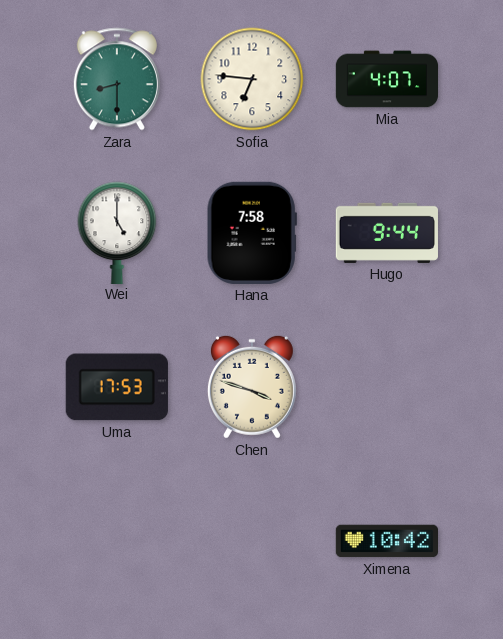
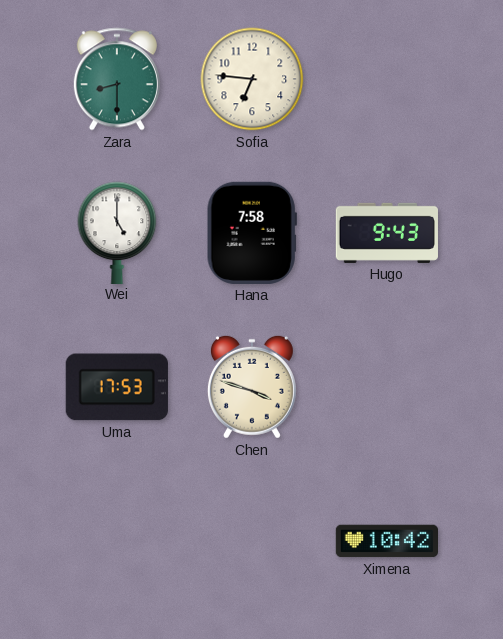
Mia: 4:07 -> none (387, 79)
Hugo: 9:44 -> 9:43 (386, 233)
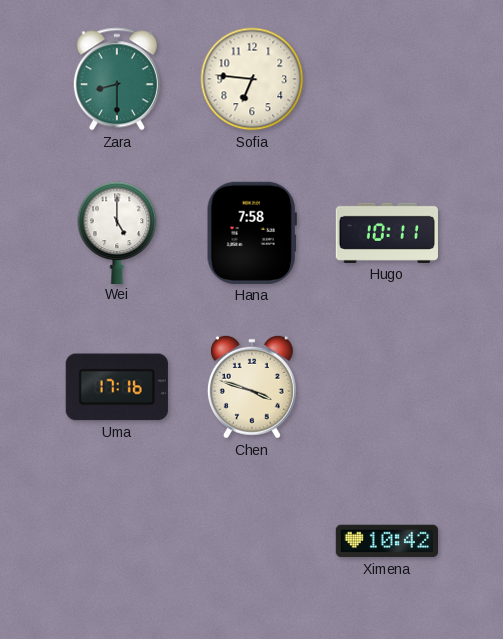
Hugo: 9:43 -> 10:11 (386, 233)
Uma: 17:53 -> 17:16 (117, 387)
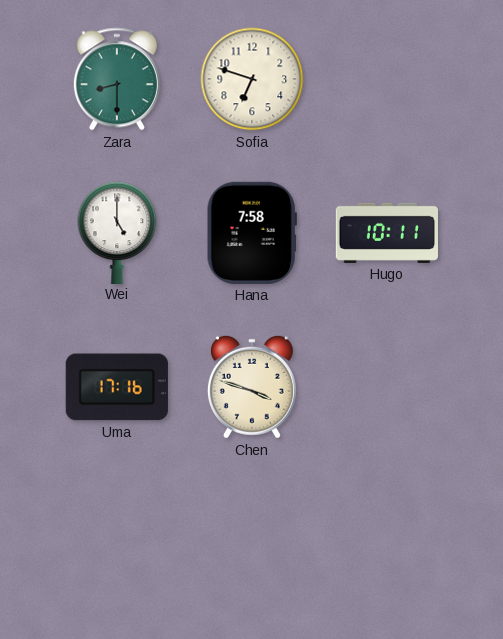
Sofia: 6:46 -> 6:48 (252, 79)
Ximena: 10:42 -> none (386, 541)
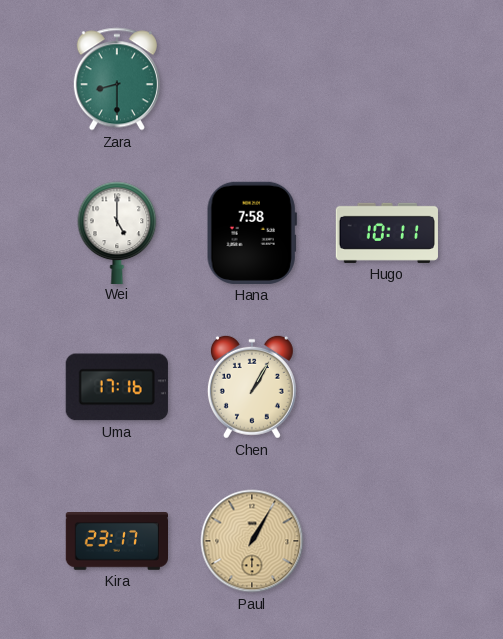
Sofia: 6:48 -> none (252, 79)
Chen: 3:48 -> 1:05 (252, 387)
Kira: none -> 23:17 (116, 542)
Paul: none -> 1:05 (252, 541)
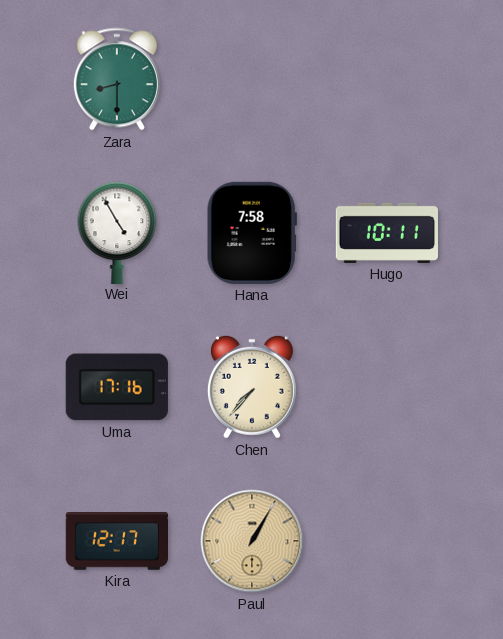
Wei: 5:00 -> 4:55 (117, 232)
Chen: 1:05 -> 7:37 (252, 387)
Kira: 23:17 -> 12:17 (116, 542)
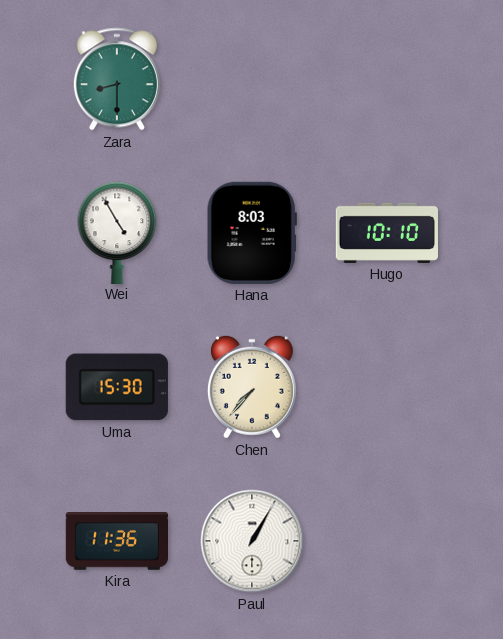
Hana: 7:58 -> 8:03 (252, 233)
Hugo: 10:11 -> 10:10 (386, 233)
Uma: 17:16 -> 15:30 (117, 387)
Kira: 12:17 -> 11:36 (116, 542)
Paul dial: champagne -> white (252, 541)
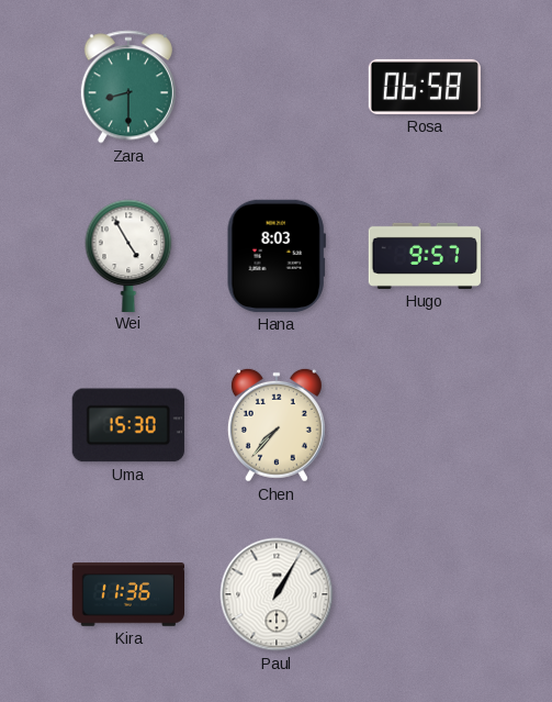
Rosa: none -> 06:58 (425, 87)
Hugo: 10:10 -> 9:57 (424, 256)
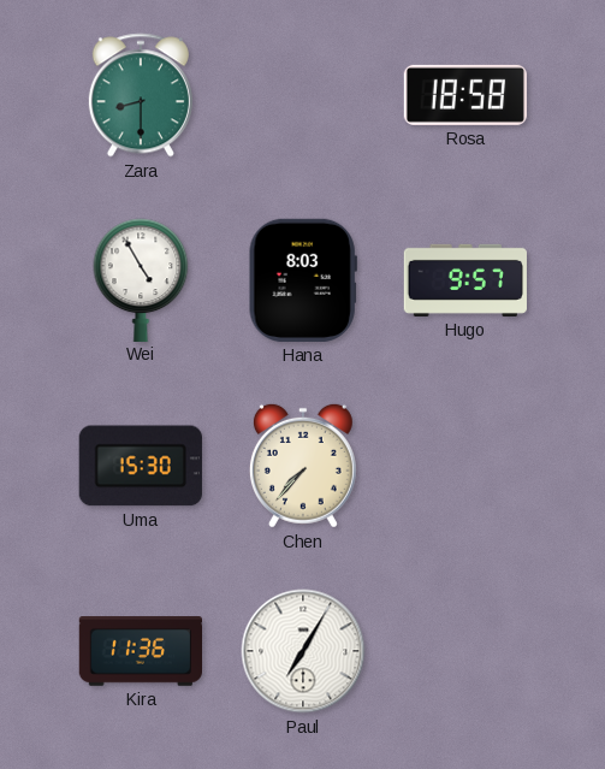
Rosa: 06:58 -> 18:58 (465, 95)
Paul: 1:05 -> 7:05 (303, 651)
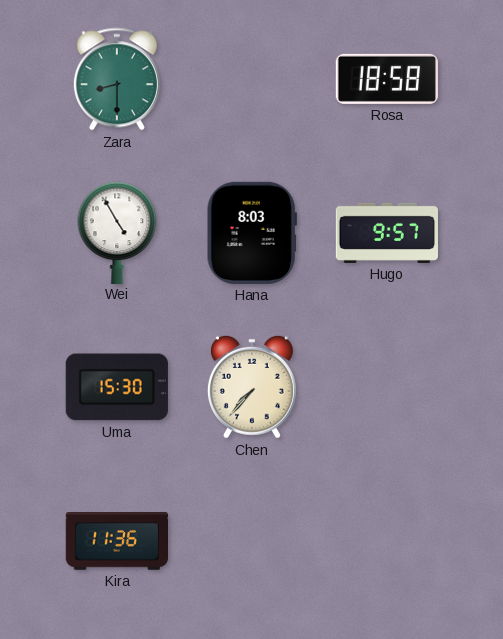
Paul: 7:05 -> none (303, 651)
